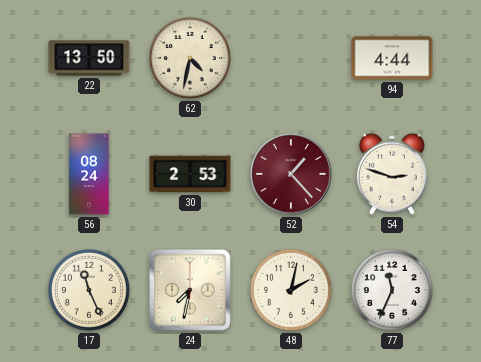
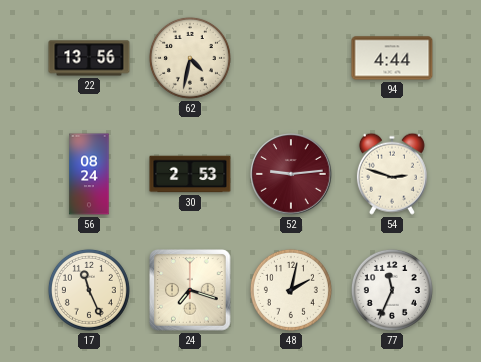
22: 13:50 -> 13:56 (89, 58)
52: 1:23 -> 9:14 (292, 175)
24: 7:32 -> 7:18 (190, 290)
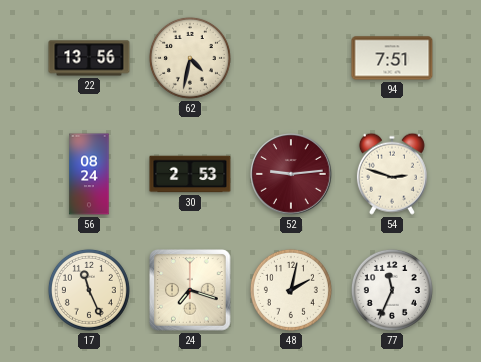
94: 4:44 -> 7:51 (392, 58)
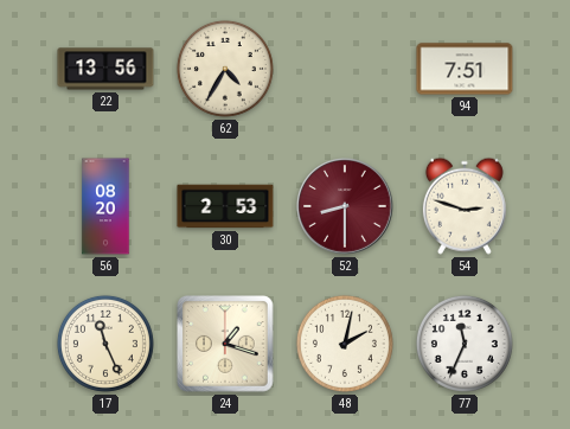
62: 4:32 -> 4:35 (225, 69)
56: 08:24 -> 08:20 (105, 206)
52: 9:14 -> 8:30 (346, 207)
24: 7:18 -> 1:18 (225, 344)
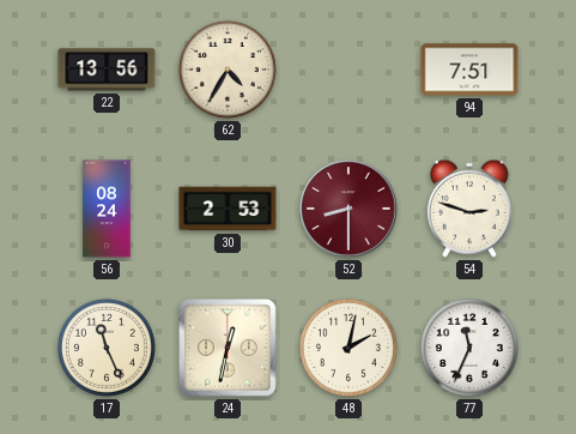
56: 08:20 -> 08:24 (107, 209)
24: 1:18 -> 12:32 (228, 348)
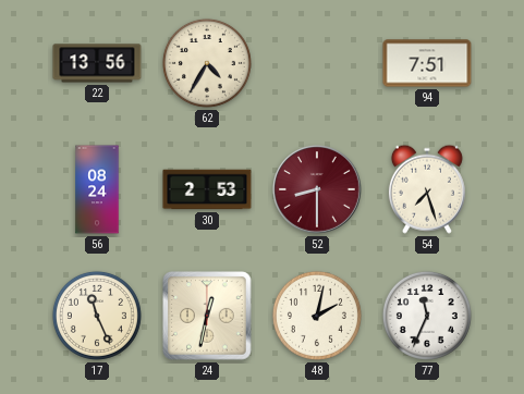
54: 2:48 -> 7:27 (427, 189)
